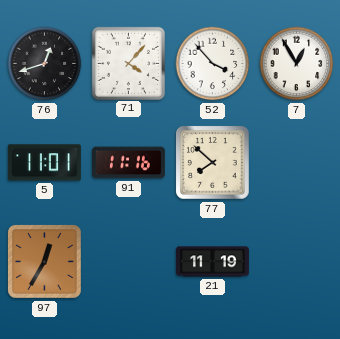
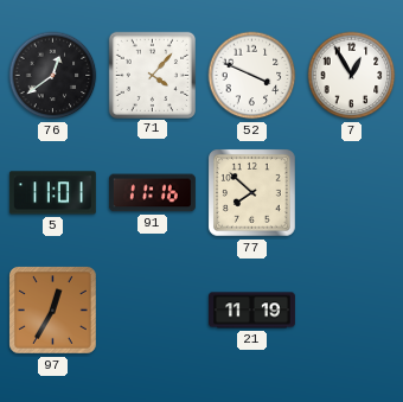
76: 12:42 -> 12:39 (53, 76)
52: 3:53 -> 3:49 (252, 76)
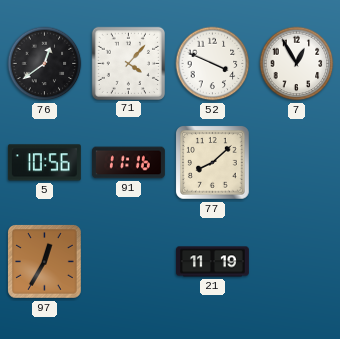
5: 11:01 -> 10:56 (44, 163)
77: 7:52 -> 8:08 (213, 163)
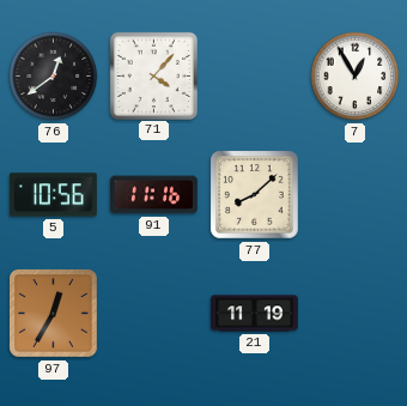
52: 3:49 -> none (213, 64)
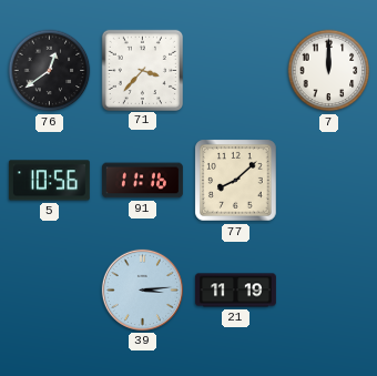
71: 4:07 -> 3:37 (142, 70)
7: 12:55 -> 12:00 (329, 71)
97: 12:35 -> none (54, 314)
39: none -> 3:14 (142, 289)
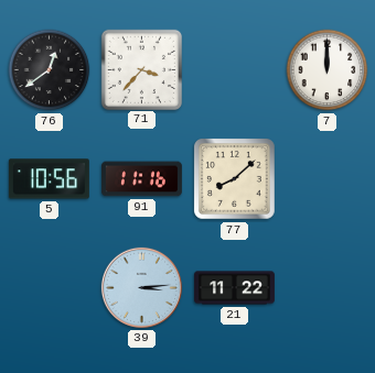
21: 11:19 -> 11:22 (234, 288)
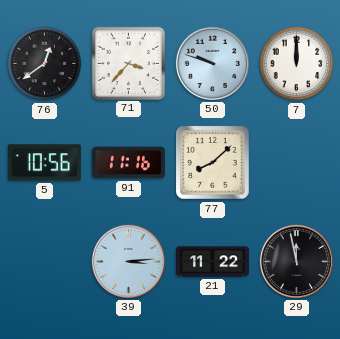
50: none -> 9:48 (212, 63)
29: none -> 11:58 (296, 261)
